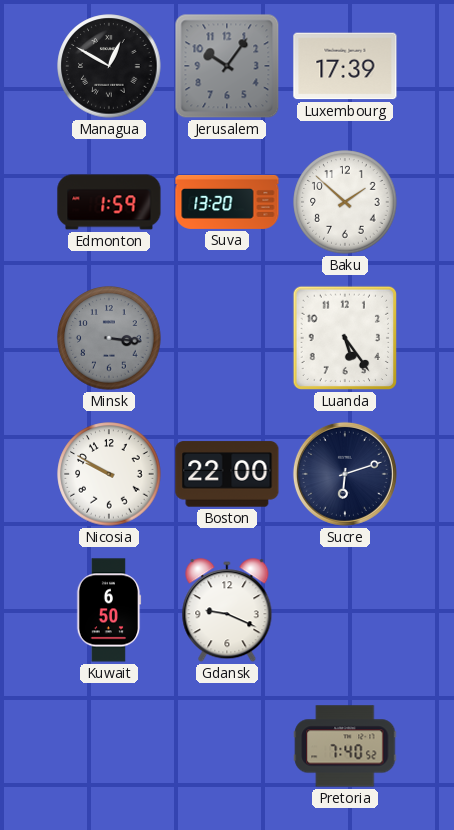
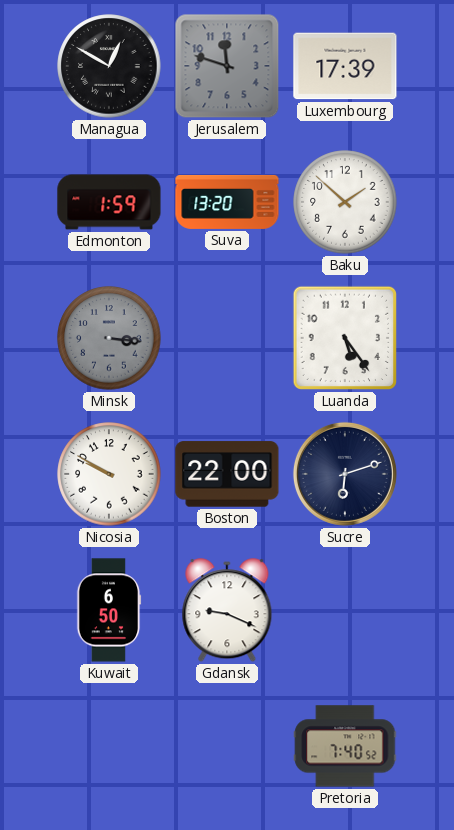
Jerusalem: 10:06 -> 11:48 (227, 66)
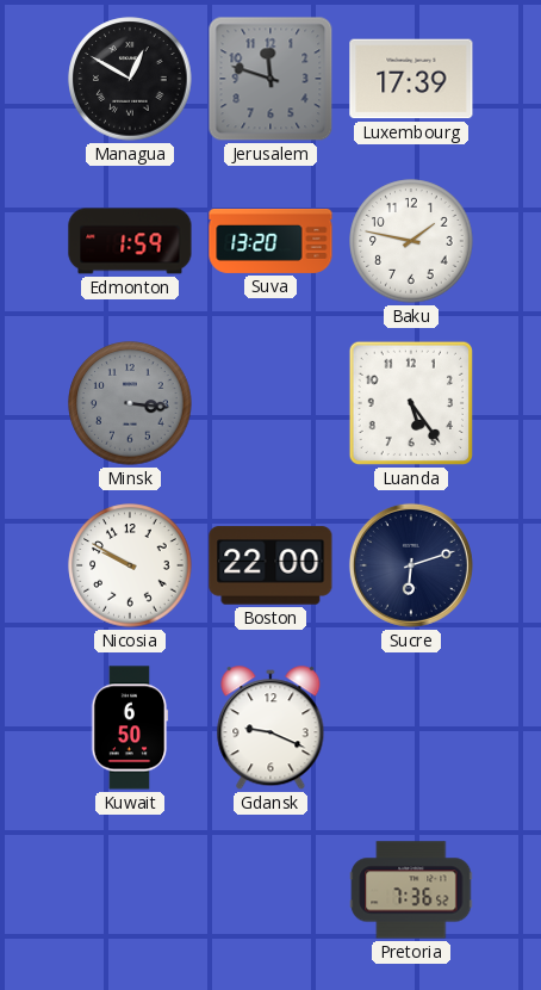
Baku: 1:52 -> 1:47 (411, 241)
Pretoria: 7:40 -> 7:36 (411, 890)
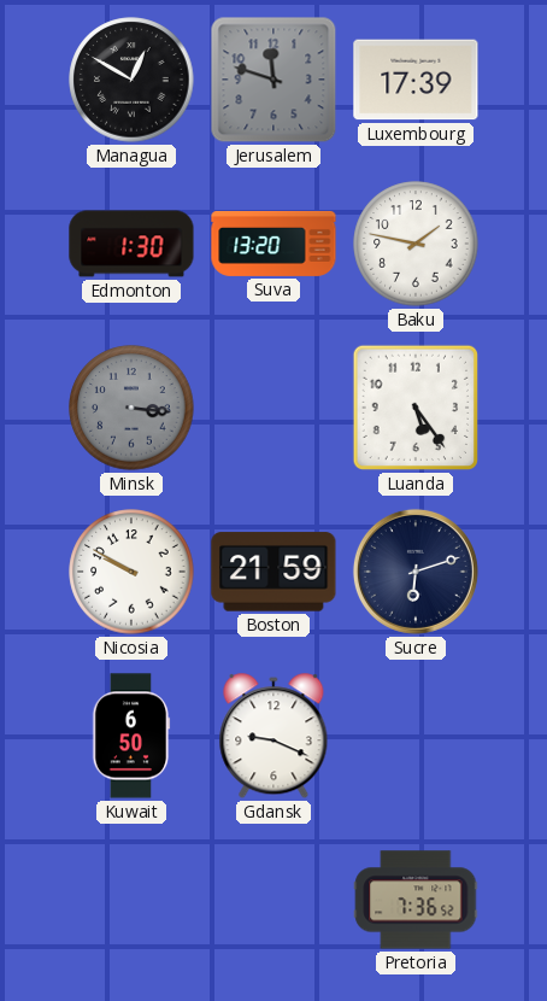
Edmonton: 1:59 -> 1:30 (131, 244)
Boston: 22:00 -> 21:59 (273, 572)
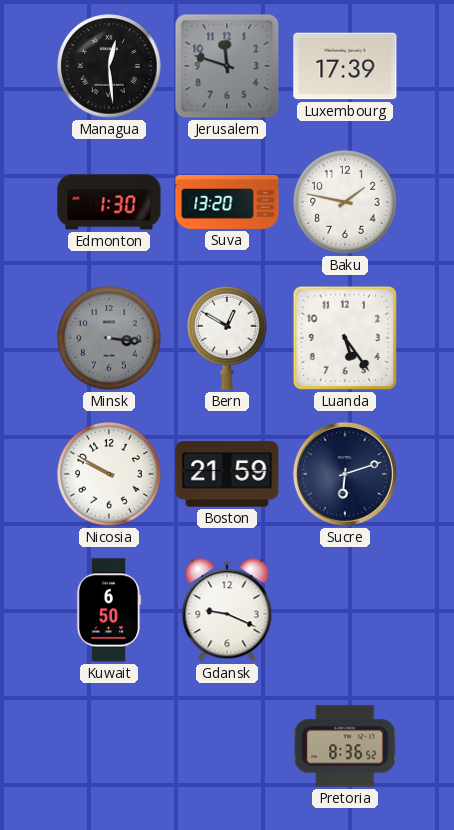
Managua: 12:50 -> 12:29 (109, 66)
Bern: none -> 12:50 (227, 338)
Pretoria: 7:36 -> 8:36 (345, 746)
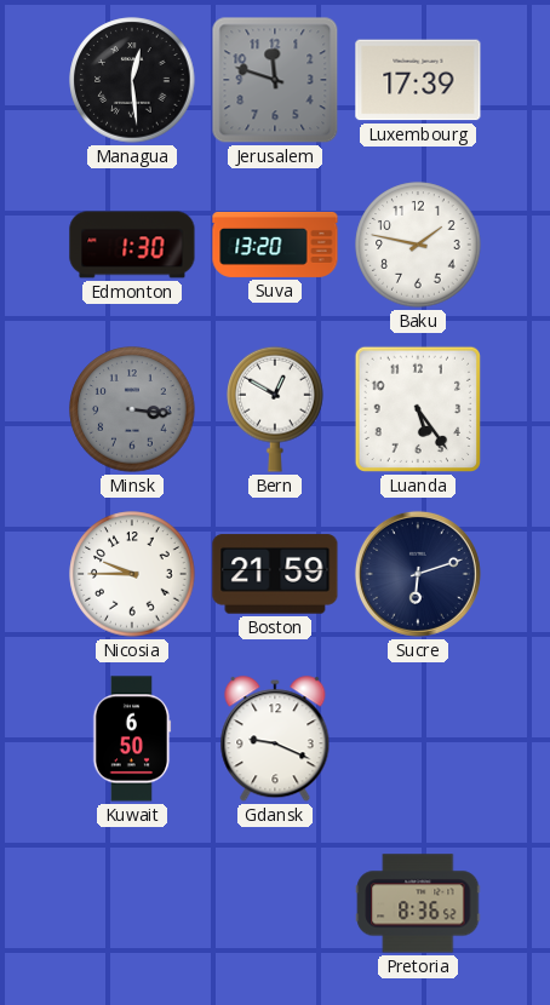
Nicosia: 9:50 -> 9:45 (132, 574)
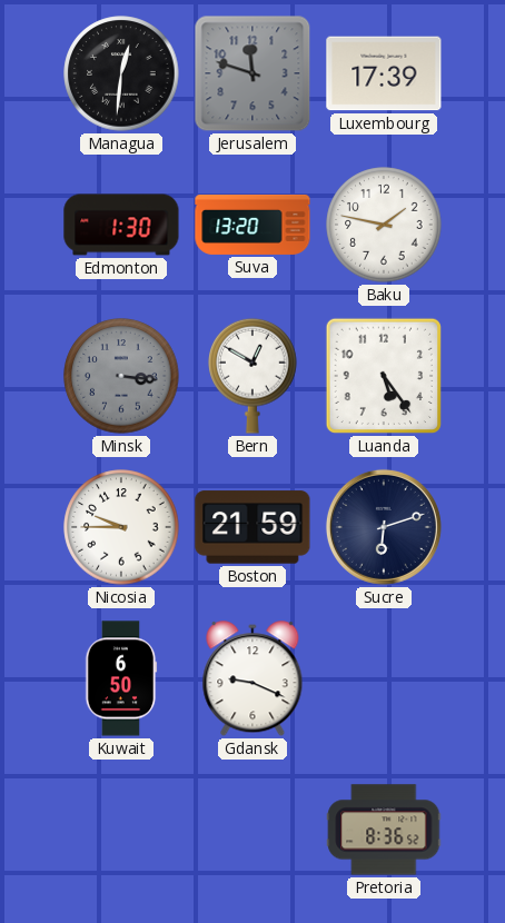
Managua: 12:29 -> 12:31 (121, 73)
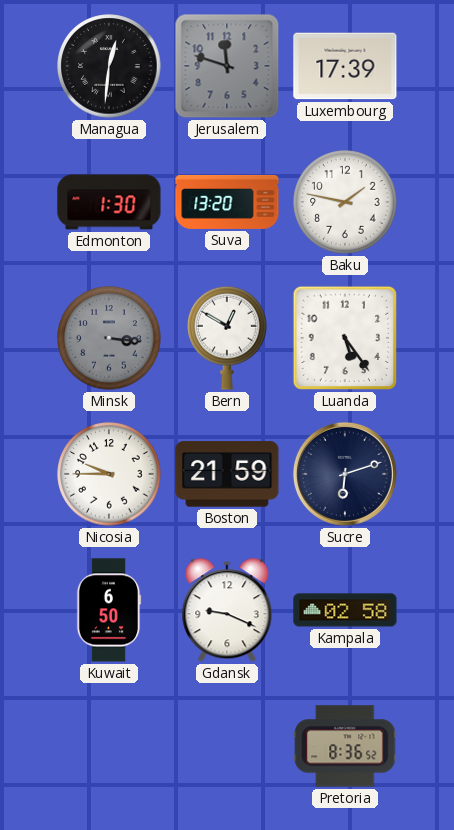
Kampala: none -> 02:58 (345, 610)
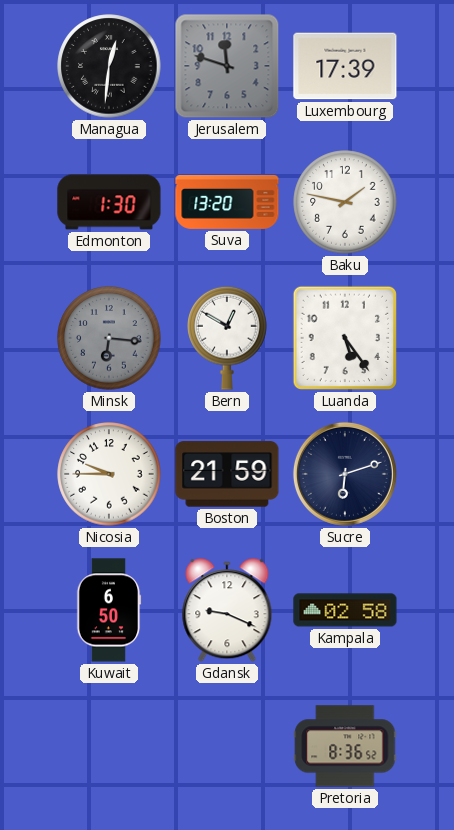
Minsk: 3:16 -> 6:16 (109, 338)
